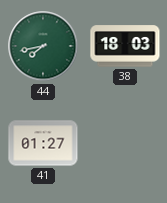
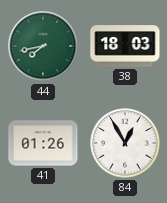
41: 01:27 -> 01:26 (43, 143)
84: none -> 12:55 (125, 143)
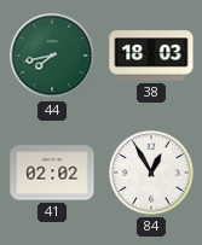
41: 01:26 -> 02:02 (52, 173)
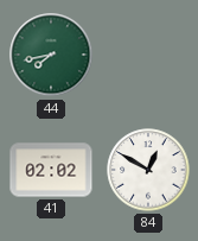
38: 18:03 -> none (151, 56)
84: 12:55 -> 12:50 (148, 170)
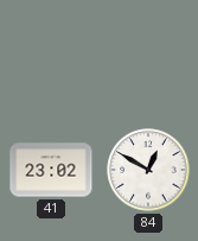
44: 7:43 -> none (51, 55)
41: 02:02 -> 23:02 (51, 170)
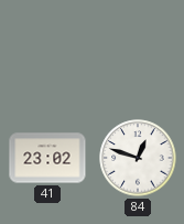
84: 12:50 -> 12:48 (138, 158)
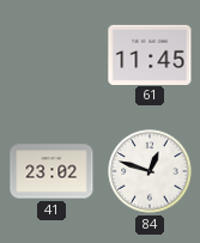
61: none -> 11:45 (150, 54)
